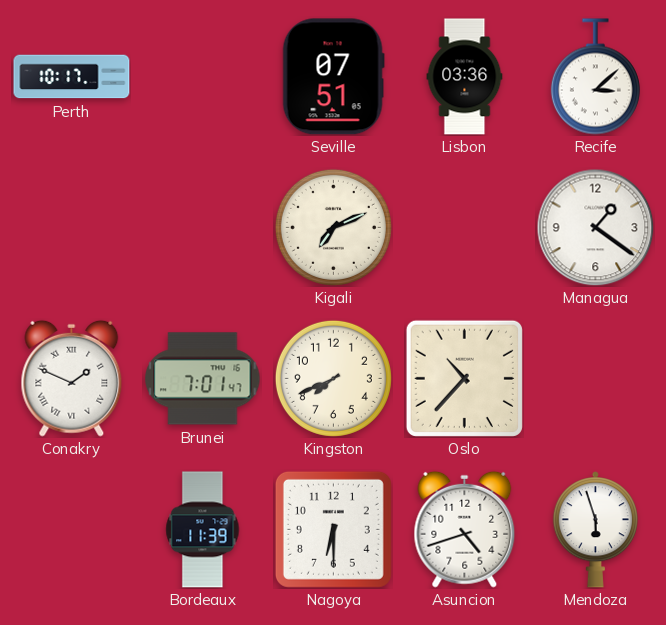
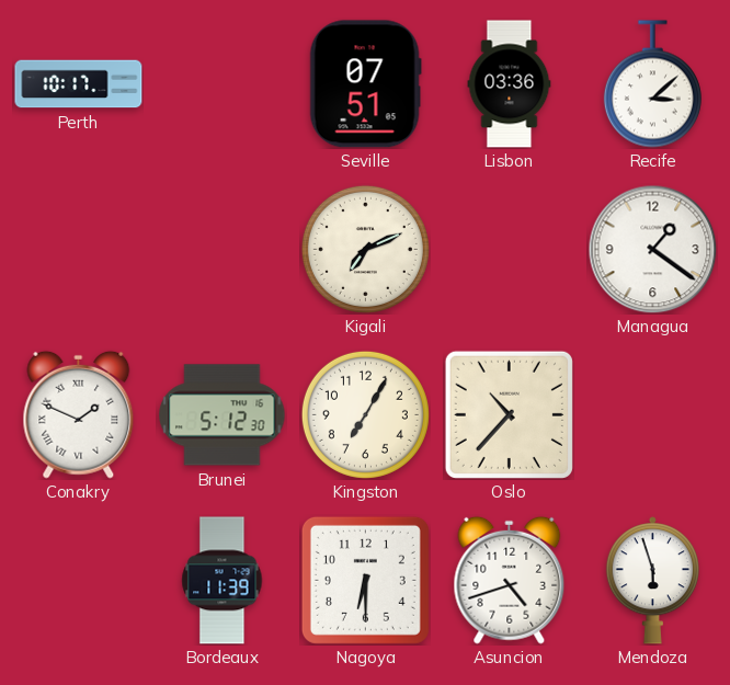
Brunei: 7:01 -> 5:12 (223, 415)
Kingston: 7:41 -> 7:05 (365, 414)
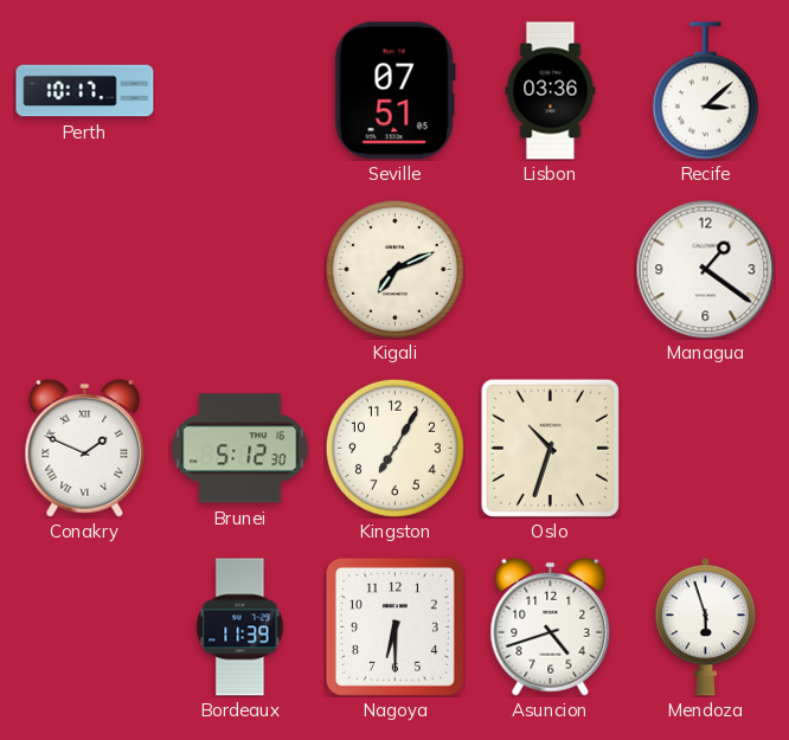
Oslo: 10:37 -> 10:33 (550, 448)
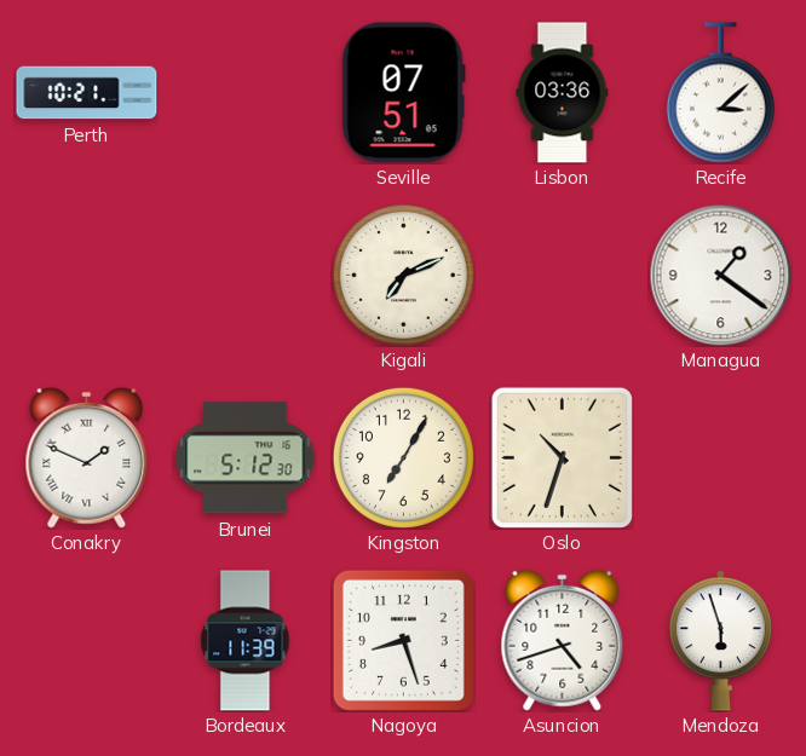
Perth: 10:17 -> 10:21 (87, 93)
Nagoya: 6:30 -> 8:27 (403, 640)
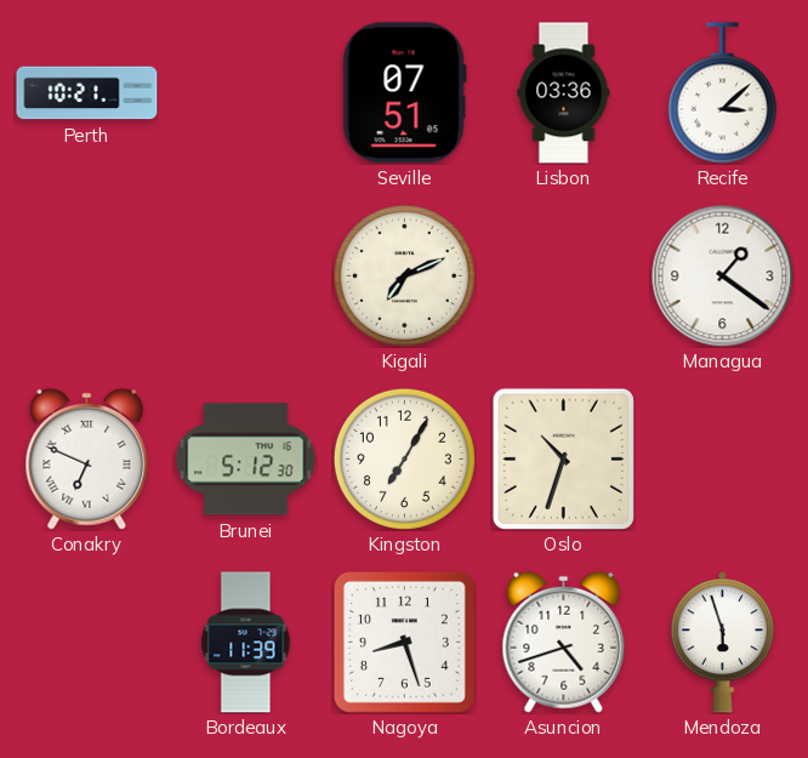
Conakry: 1:49 -> 6:49 (87, 458)
